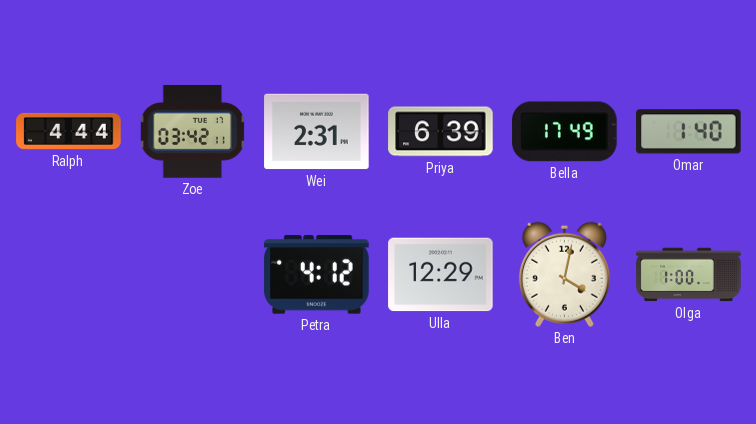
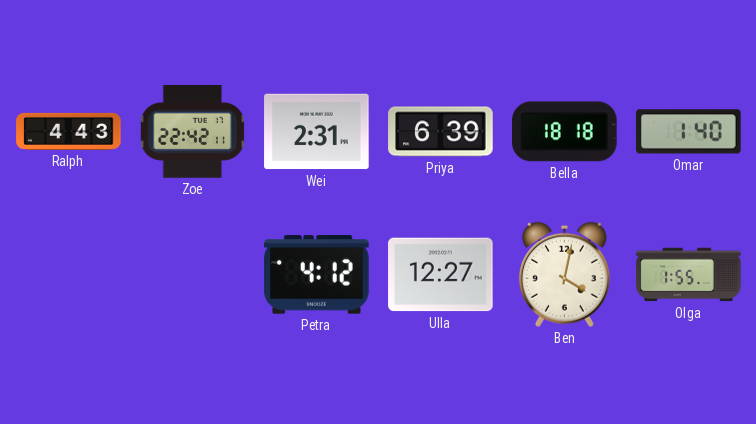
Ralph: 4:44 -> 4:43 (69, 131)
Zoe: 03:42 -> 22:42 (192, 132)
Bella: 17:49 -> 18:18 (565, 132)
Ulla: 12:29 -> 12:27 (441, 275)
Olga: 1:00 -> 1:55 (689, 275)
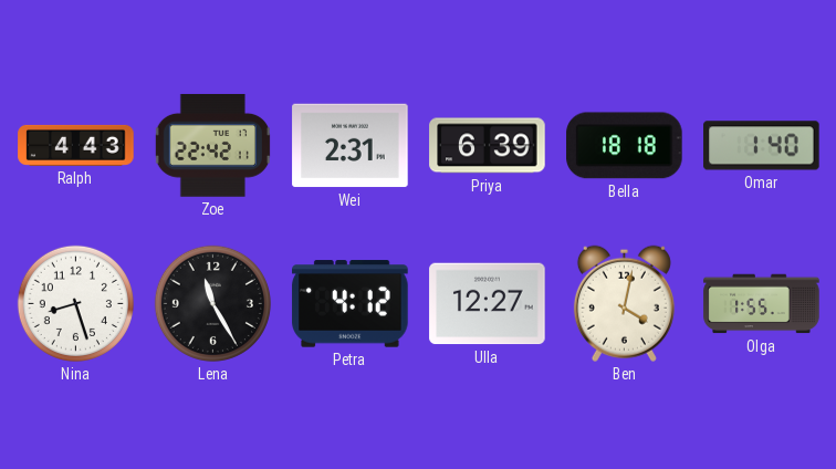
Nina: none -> 8:27 (75, 303)
Lena: none -> 11:25 (212, 303)
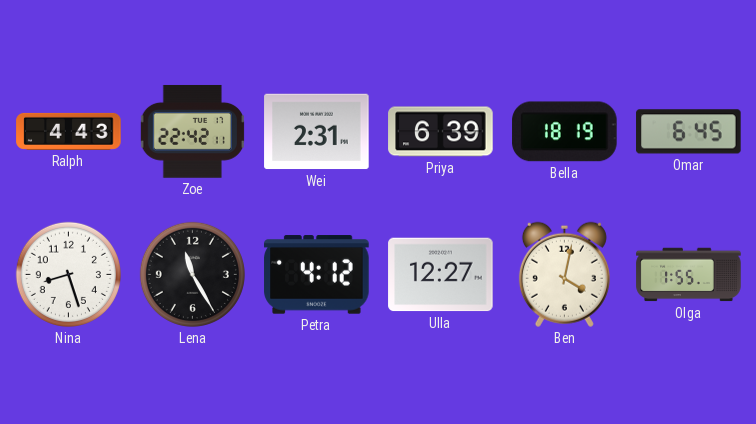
Bella: 18:18 -> 18:19 (565, 132)
Omar: 1:40 -> 6:45 (689, 132)
